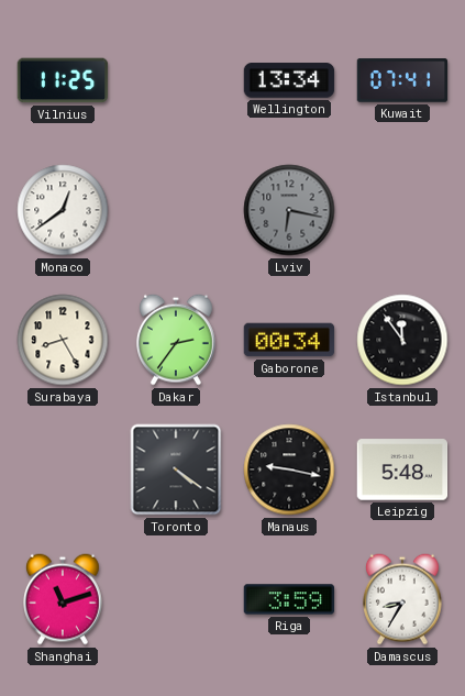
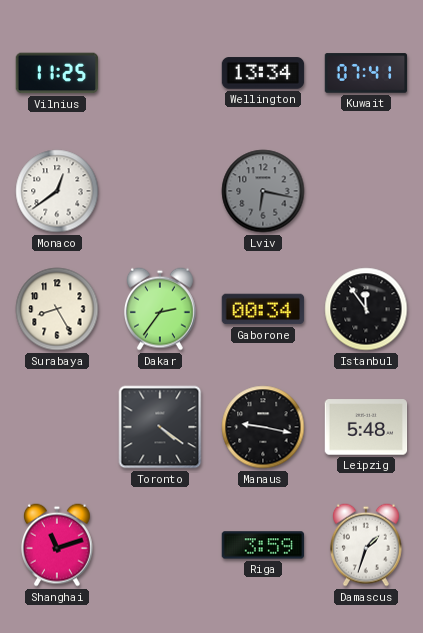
Damascus: 8:35 -> 1:33 (366, 545)
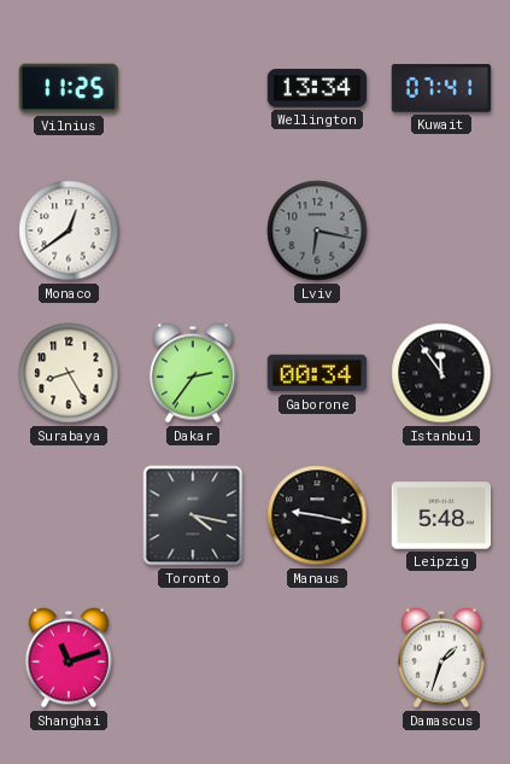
Toronto: 4:21 -> 4:17 (193, 515)
Riga: 3:59 -> none (263, 545)
